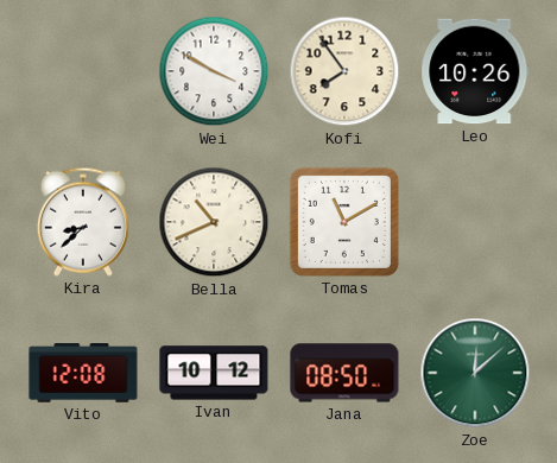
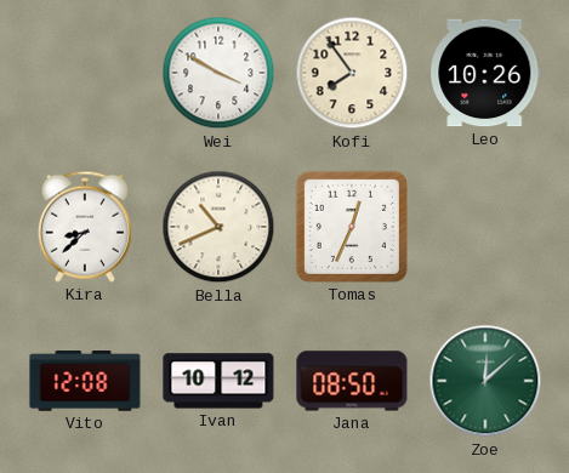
Tomas: 11:10 -> 12:34 (352, 227)
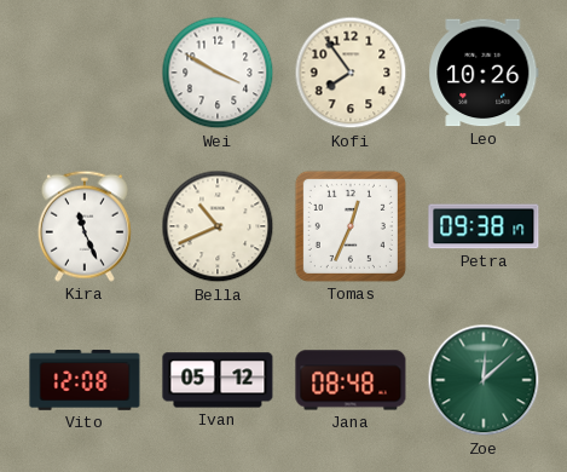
Kira: 8:38 -> 11:26 (85, 226)
Petra: none -> 09:38 (484, 226)
Ivan: 10:12 -> 05:12 (218, 380)
Jana: 08:50 -> 08:48 (351, 380)
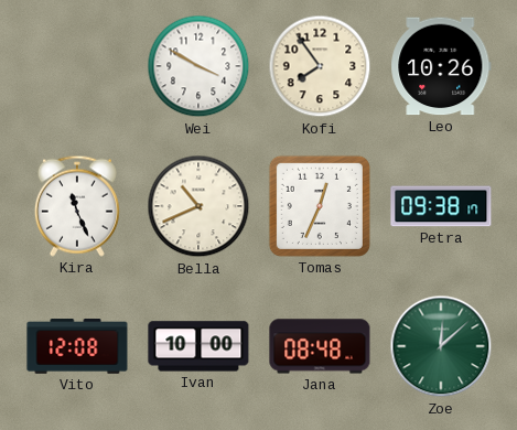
Ivan: 05:12 -> 10:00 (198, 346)
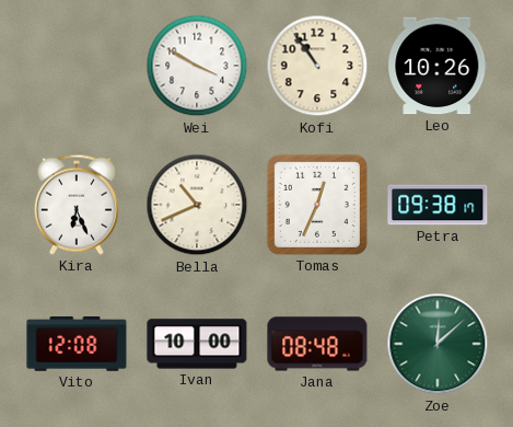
Kofi: 7:54 -> 10:54 (317, 66)
Kira: 11:26 -> 6:26 (77, 205)
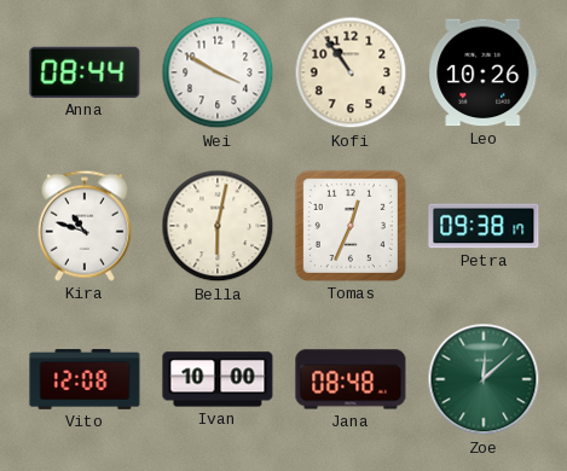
Anna: none -> 08:44 (85, 72)
Kira: 6:26 -> 10:48 (85, 226)
Bella: 10:41 -> 6:02 (218, 226)
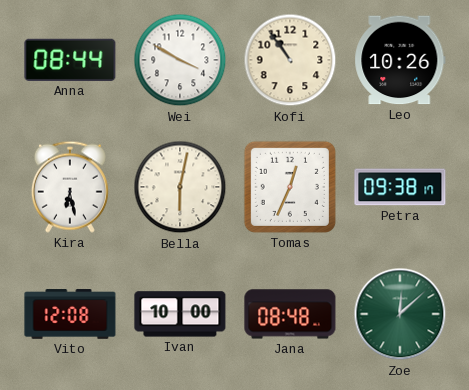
Kira: 10:48 -> 6:28 (70, 187)
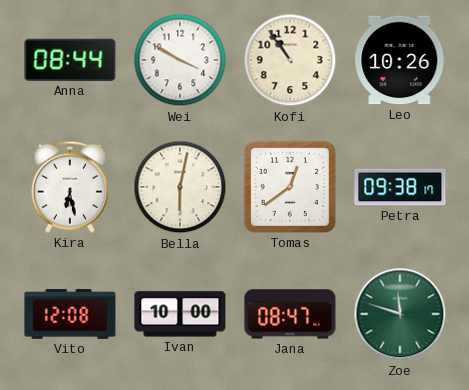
Tomas: 12:34 -> 12:39 (290, 187)
Jana: 08:48 -> 08:47 (290, 314)
Zoe: 12:08 -> 11:48 (400, 314)
